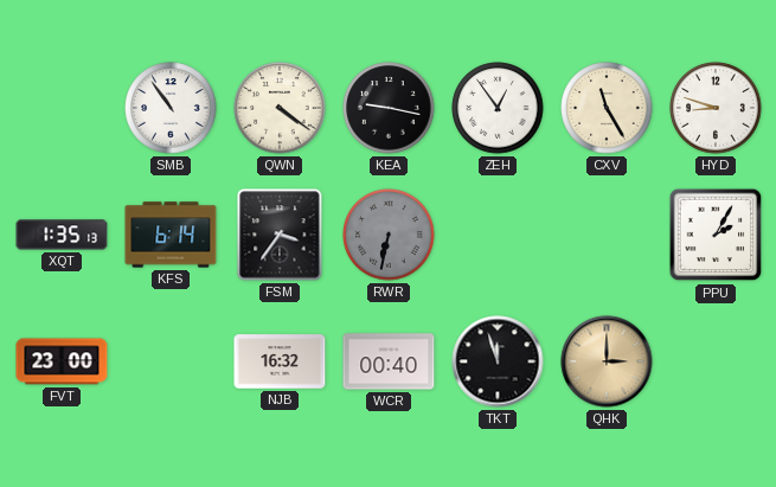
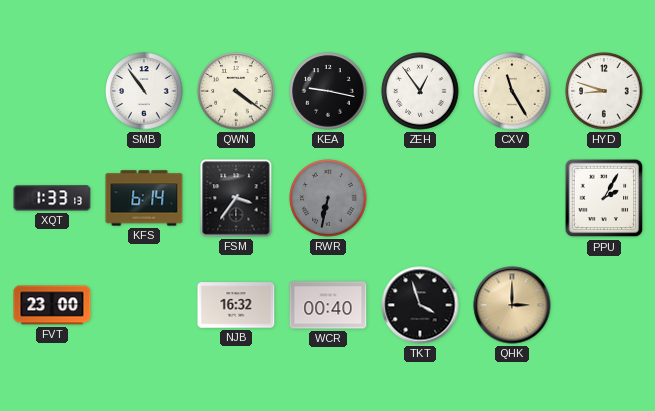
XQT: 1:35 -> 1:33 (52, 198)
TKT: 11:57 -> 3:57 (420, 305)
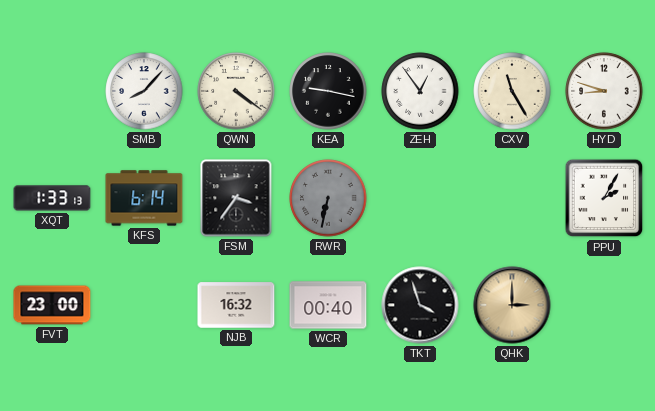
SMB: 10:54 -> 8:07 (144, 91)
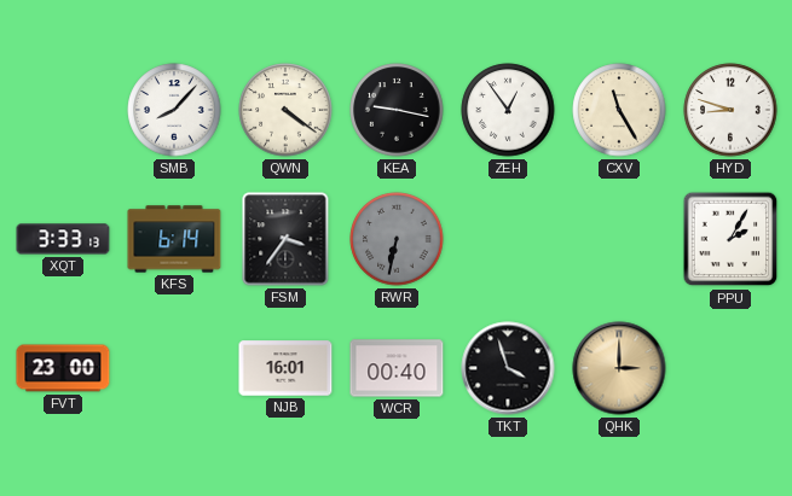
XQT: 1:33 -> 3:33 (63, 239)
NJB: 16:32 -> 16:01 (285, 368)
